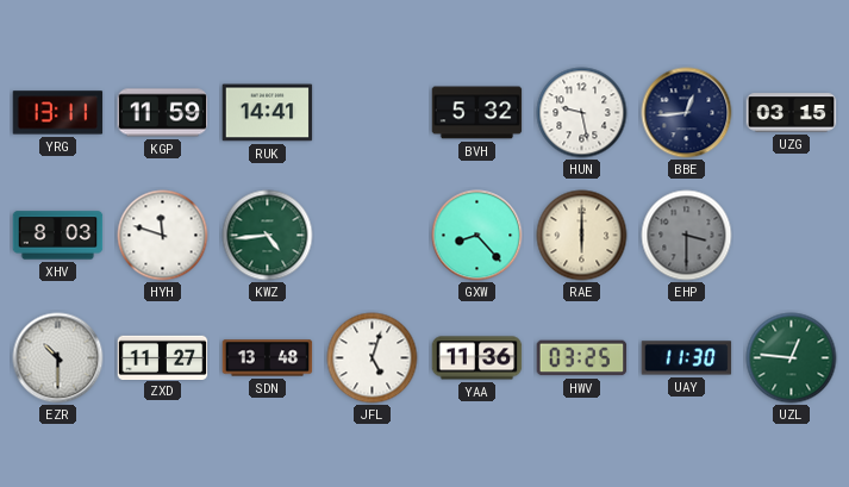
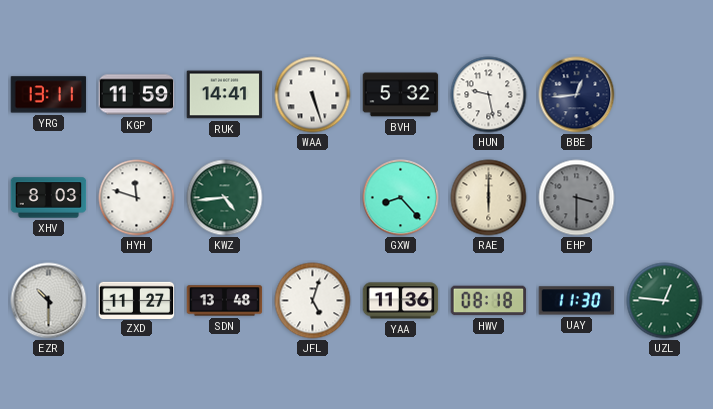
WAA: none -> 5:27 (313, 95)
UZG: 03:15 -> none (792, 113)
HWV: 03:25 -> 08:18 (489, 301)
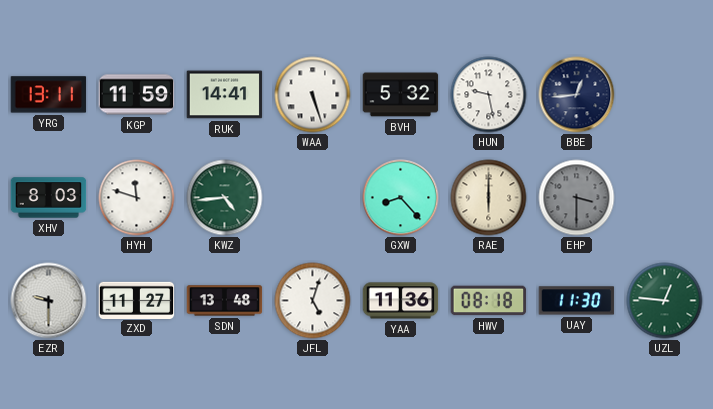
EZR: 10:30 -> 9:30 (49, 301)
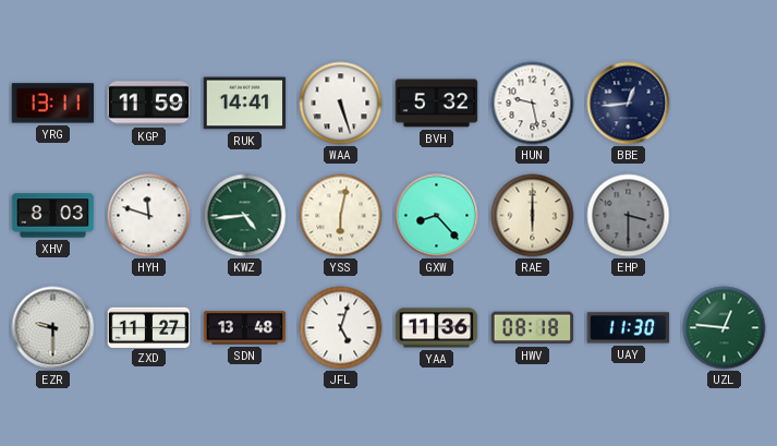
YSS: none -> 6:02 (341, 216)
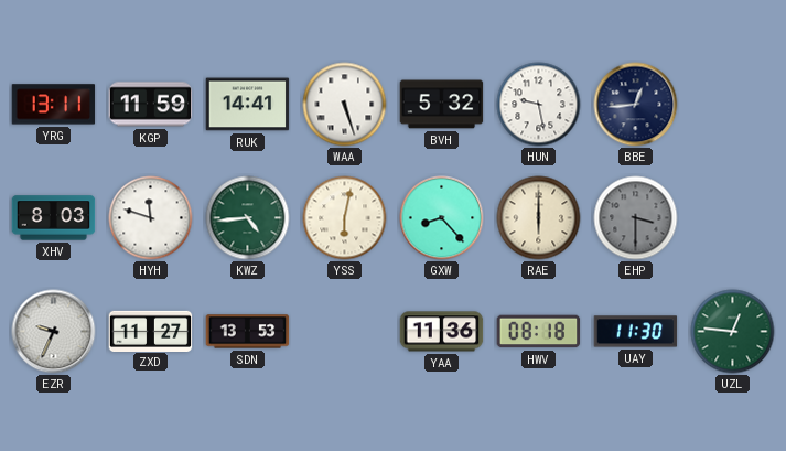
EZR: 9:30 -> 9:34 (54, 332)
SDN: 13:48 -> 13:53 (248, 332)
JFL: 5:03 -> none (341, 328)
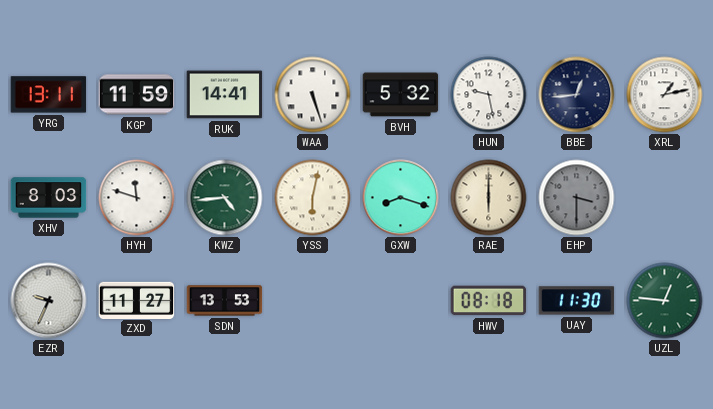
XRL: none -> 1:13 (665, 95)
GXW: 8:23 -> 8:18 (401, 198)
YAA: 11:36 -> none (442, 332)
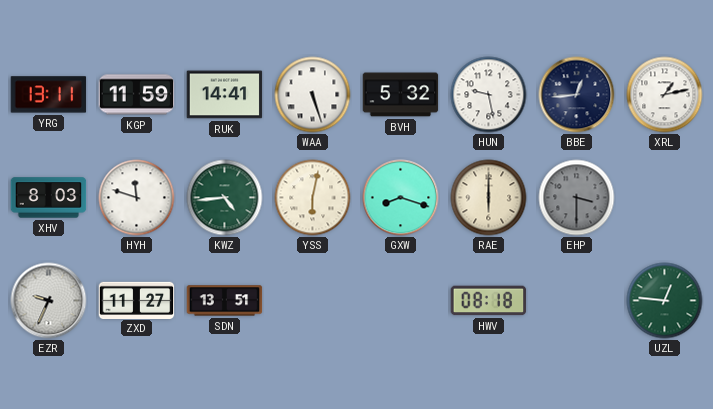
SDN: 13:53 -> 13:51 (225, 301)
UAY: 11:30 -> none (577, 301)
